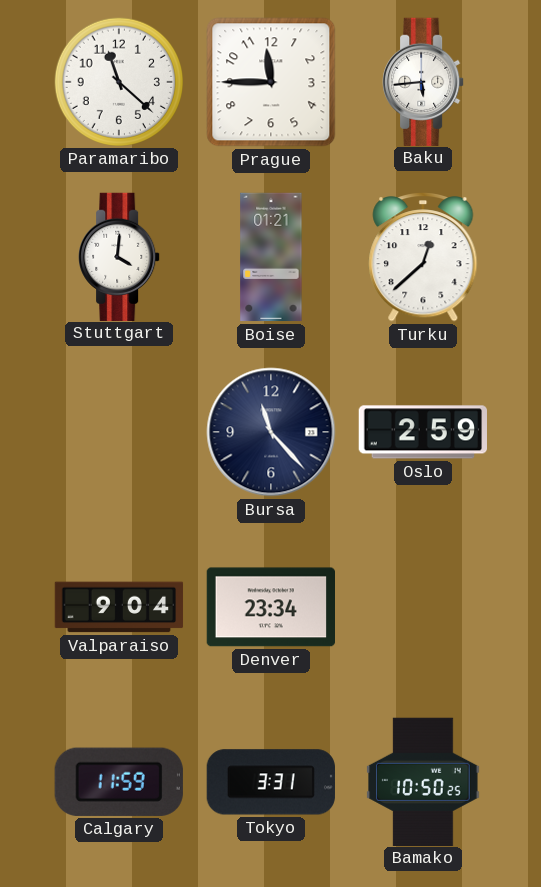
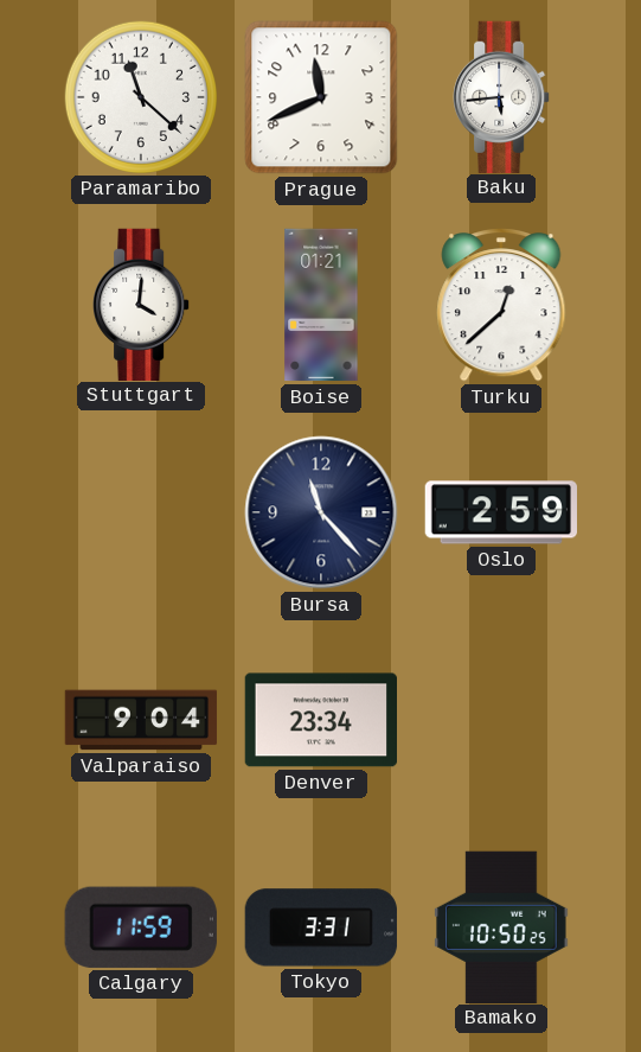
Prague: 11:45 -> 11:41 (321, 97)
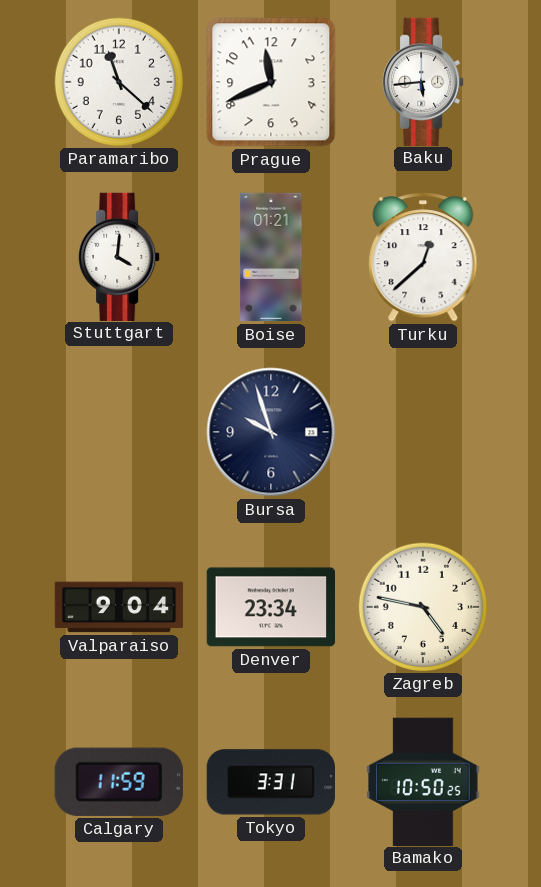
Bursa: 11:23 -> 9:57 (271, 432)
Oslo: 2:59 -> none (500, 512)
Zagreb: none -> 4:47 (422, 606)
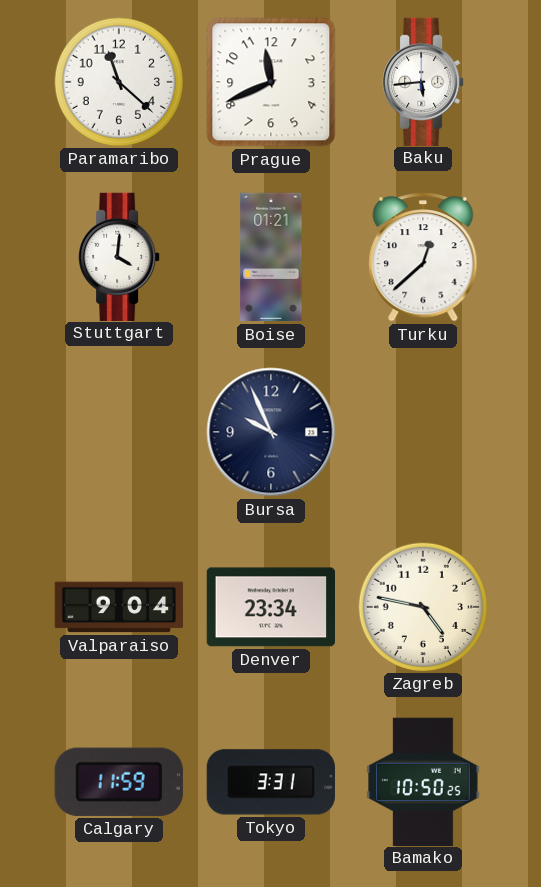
Bursa: 9:57 -> 9:56 (271, 432)
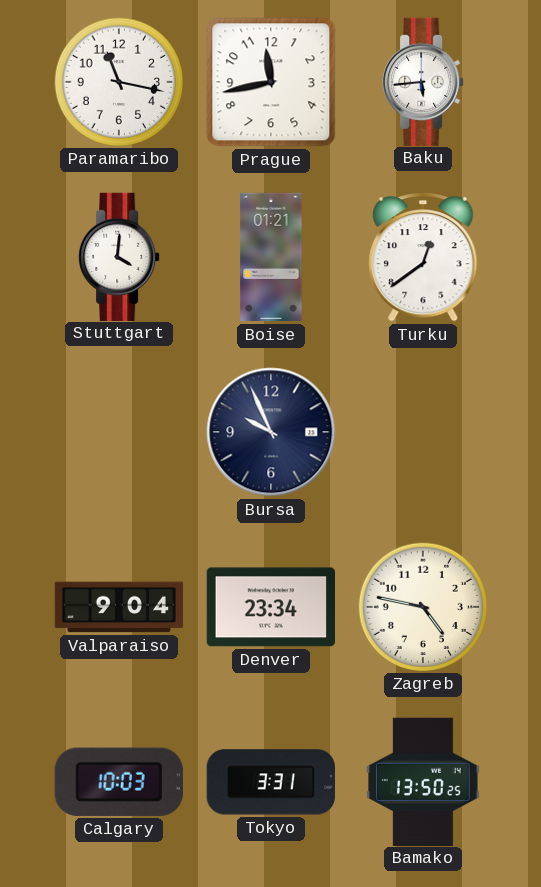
Paramaribo: 11:22 -> 11:17 (118, 81)
Prague: 11:41 -> 11:43 (271, 82)
Turku: 12:38 -> 12:39 (423, 258)
Calgary: 11:59 -> 10:03 (119, 782)
Bamako: 10:50 -> 13:50 (423, 781)
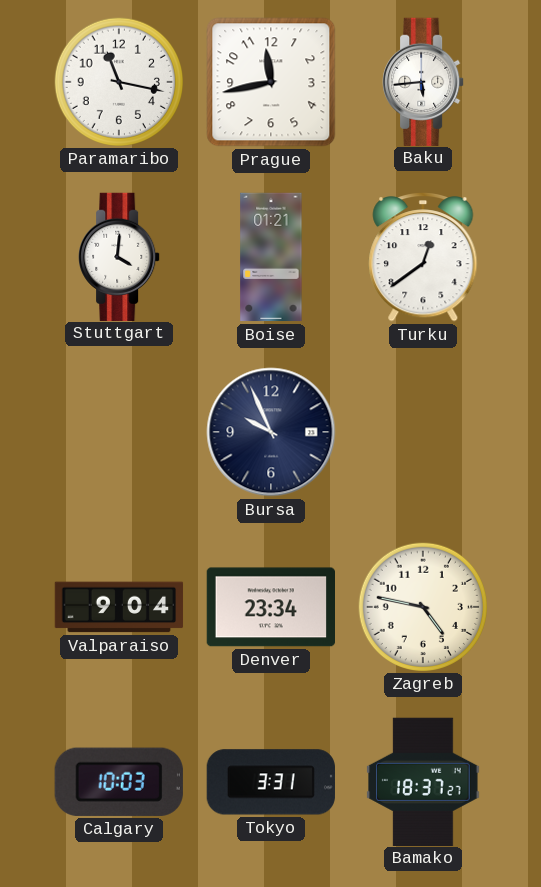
Bamako: 13:50 -> 18:37 (423, 781)
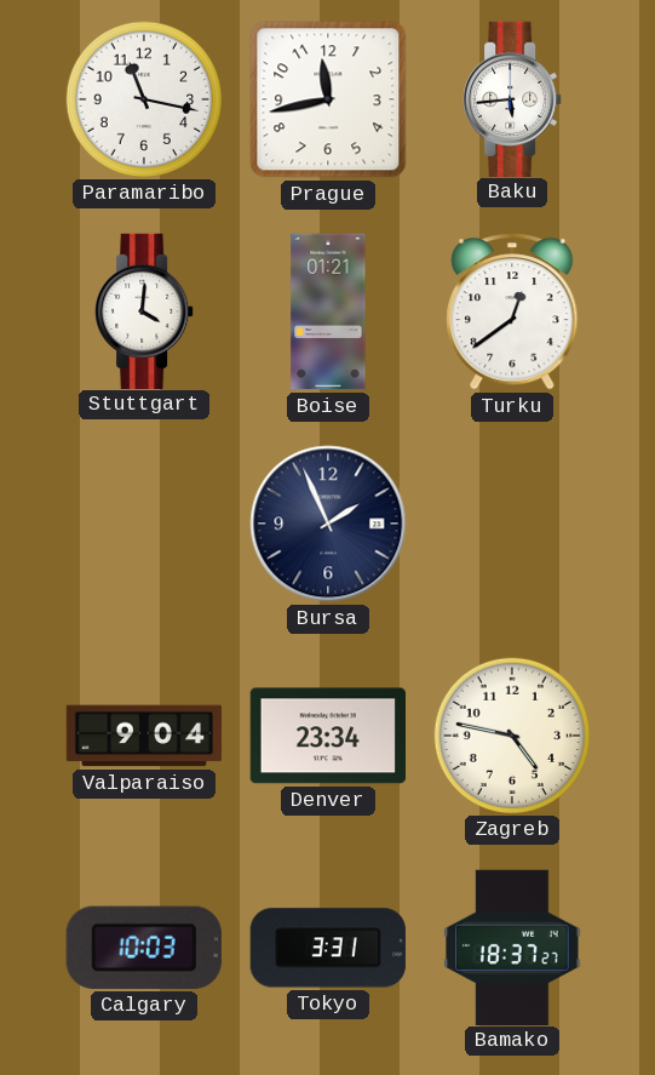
Bursa: 9:56 -> 1:56 (328, 524)
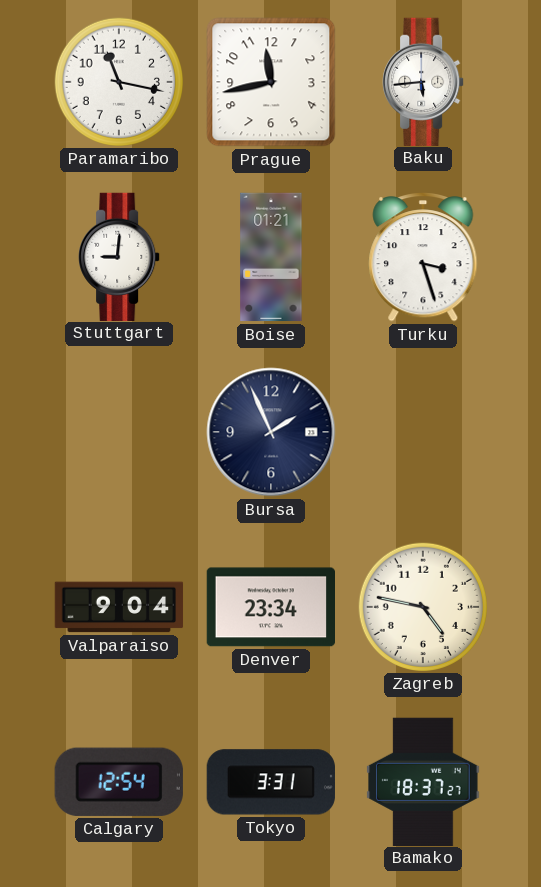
Stuttgart: 4:01 -> 9:01 (119, 256)
Turku: 12:39 -> 3:27 (423, 258)
Calgary: 10:03 -> 12:54 (119, 782)
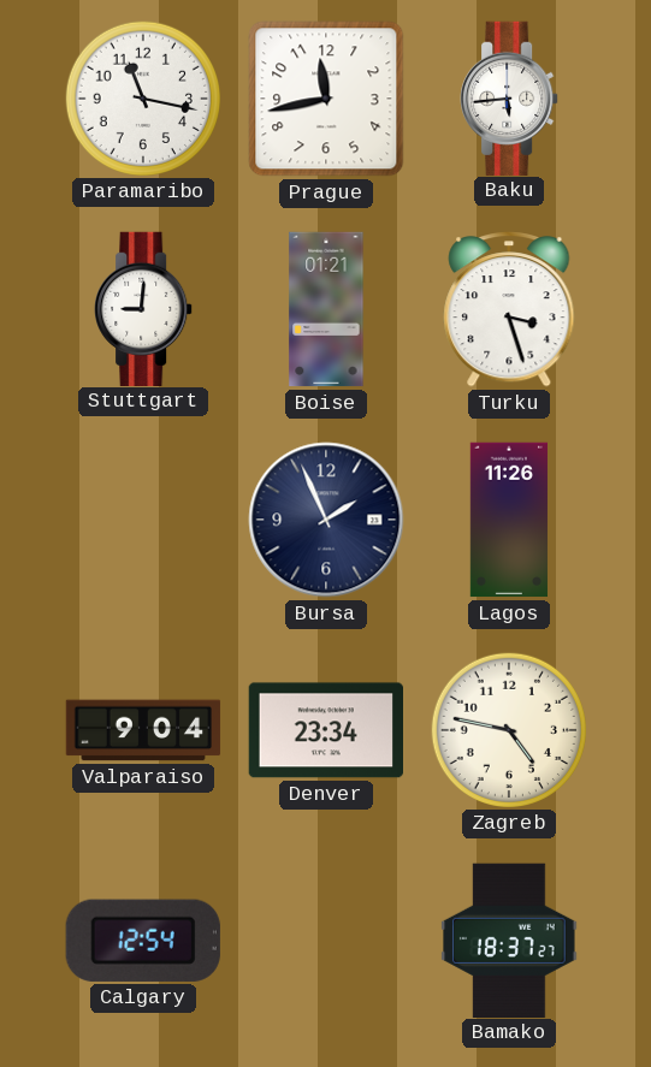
Lagos: none -> 11:26 (509, 520)
Tokyo: 3:31 -> none (271, 782)
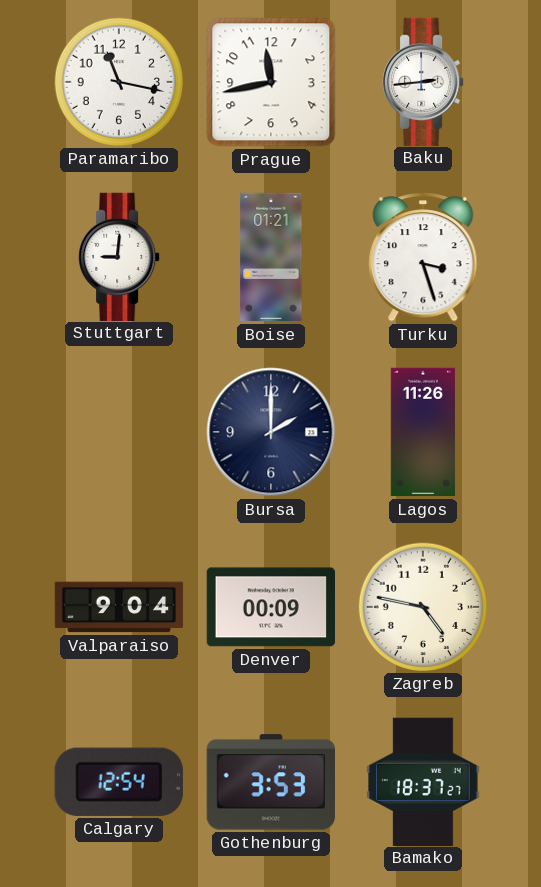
Baku: 5:44 -> 2:44 (423, 81)
Bursa: 1:56 -> 2:00 (271, 432)
Denver: 23:34 -> 00:09 (270, 607)
Gothenburg: none -> 3:53 (271, 782)
